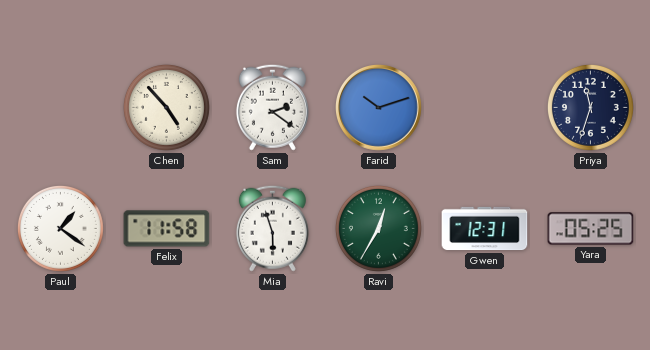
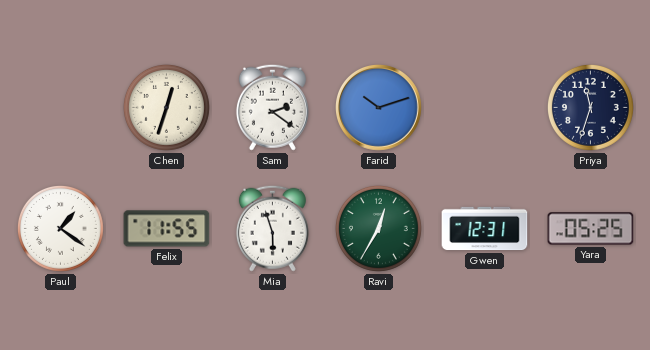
Chen: 4:53 -> 12:33 (166, 107)
Felix: 11:58 -> 11:55 (167, 229)
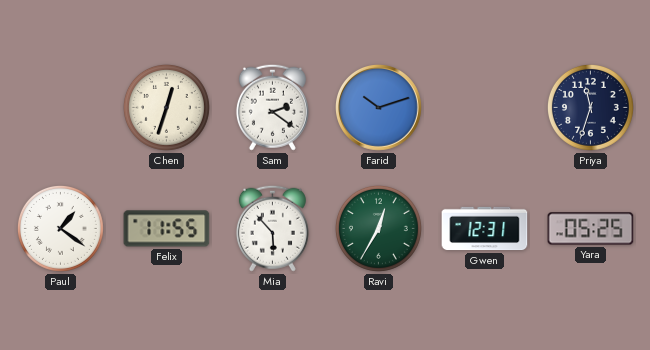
Mia: 5:57 -> 5:53 (272, 228)
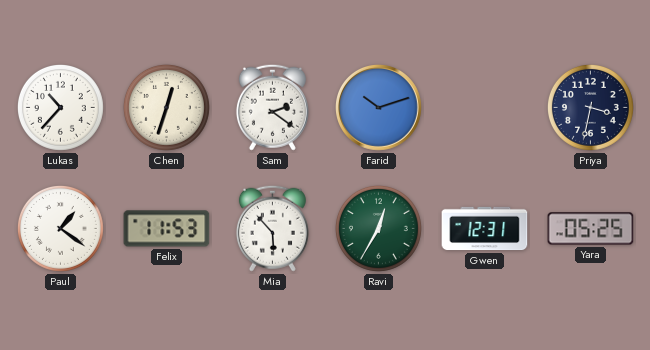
Lukas: none -> 10:37 (60, 107)
Priya: 11:33 -> 3:32 (590, 107)
Felix: 11:55 -> 11:53 (167, 229)
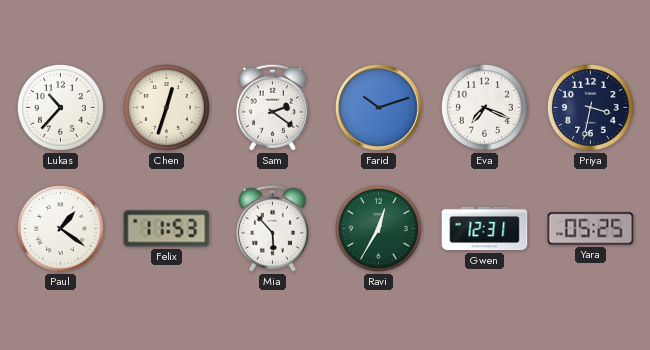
Eva: none -> 7:19 (484, 107)
